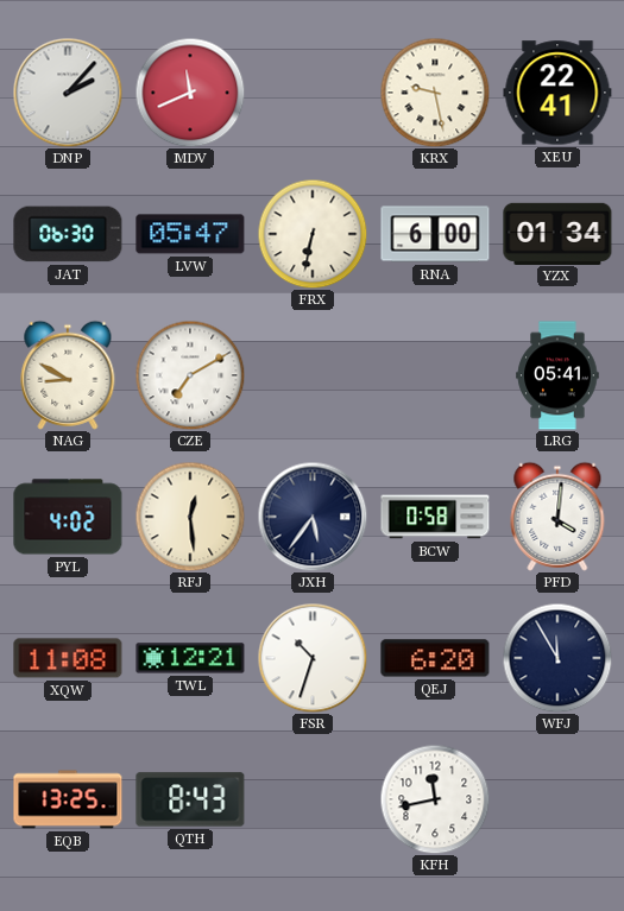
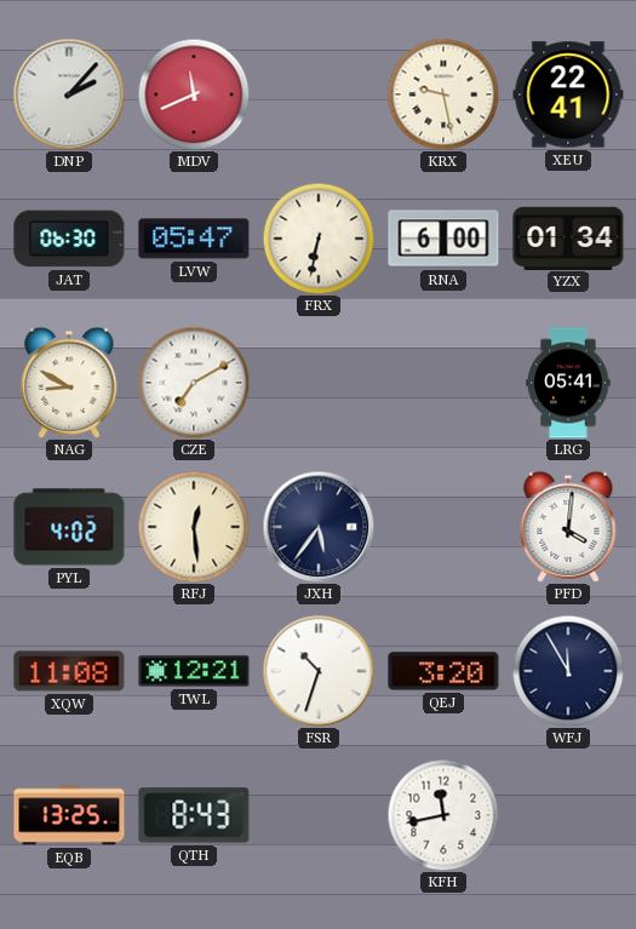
BCW: 0:58 -> none (435, 517)
QEJ: 6:20 -> 3:20 (443, 671)
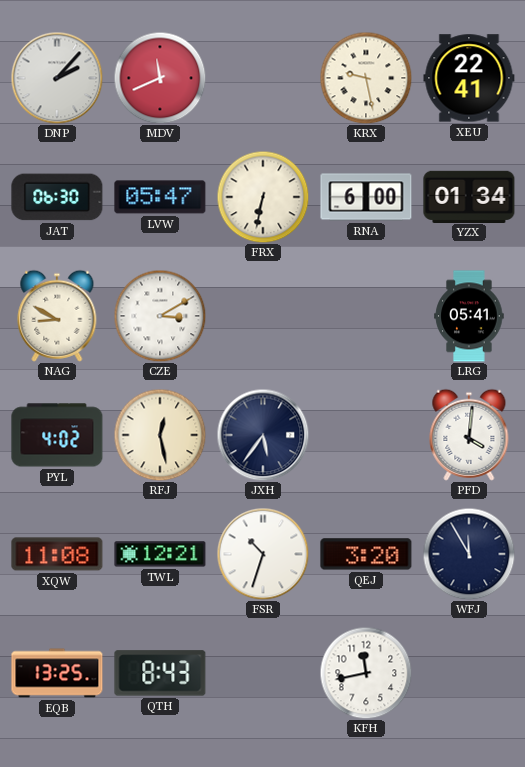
CZE: 7:10 -> 3:10 (160, 316)
RFJ: 12:29 -> 12:28 (160, 435)
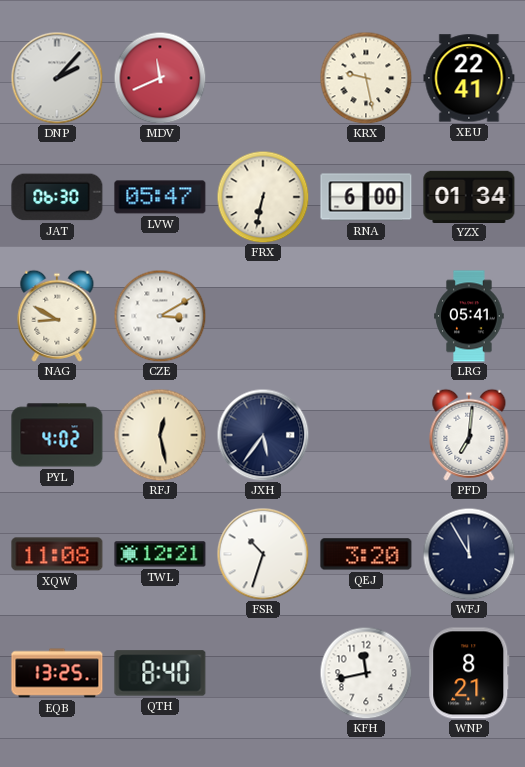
PFD: 4:01 -> 7:01 (469, 435)
QTH: 8:43 -> 8:40 (160, 673)
WNP: none -> 8:21 (469, 673)
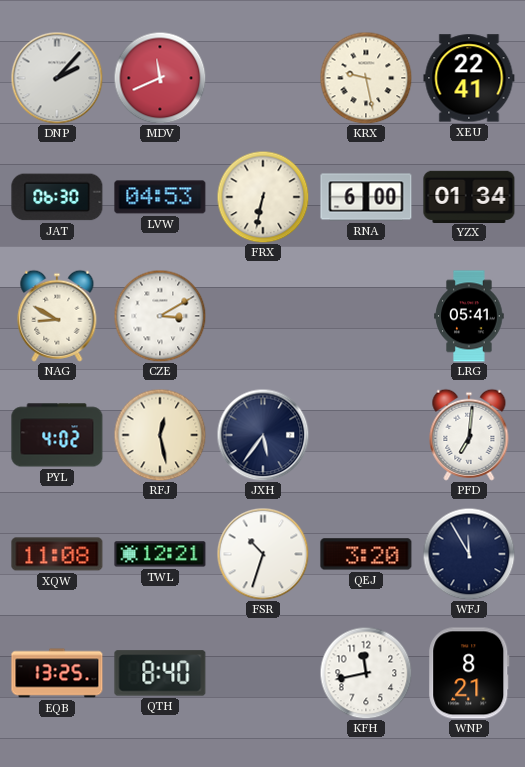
LVW: 05:47 -> 04:53 (160, 197)
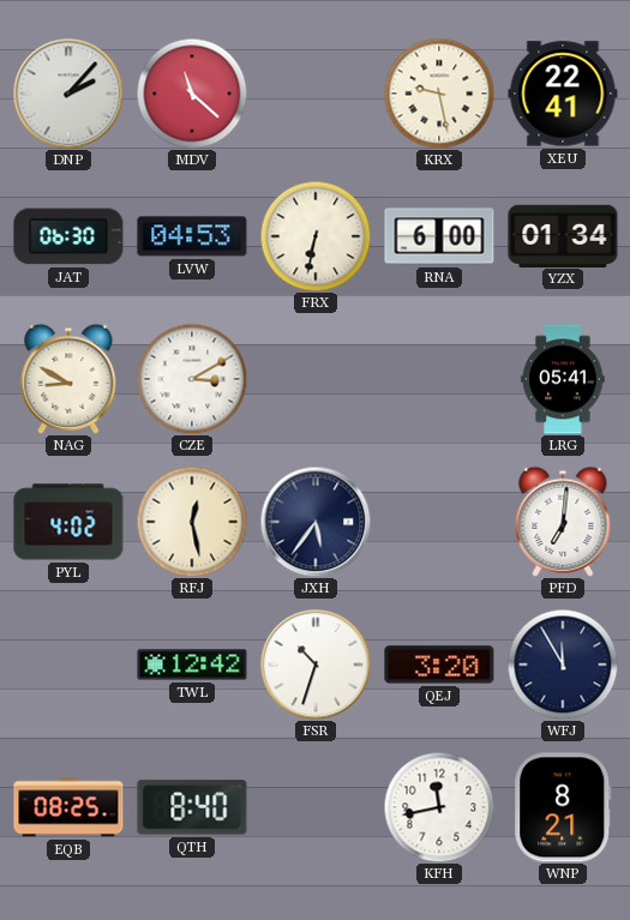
MDV: 11:41 -> 11:22 (192, 94)
XQW: 11:08 -> none (57, 554)
TWL: 12:21 -> 12:42 (192, 665)
EQB: 13:25 -> 08:25 (68, 807)
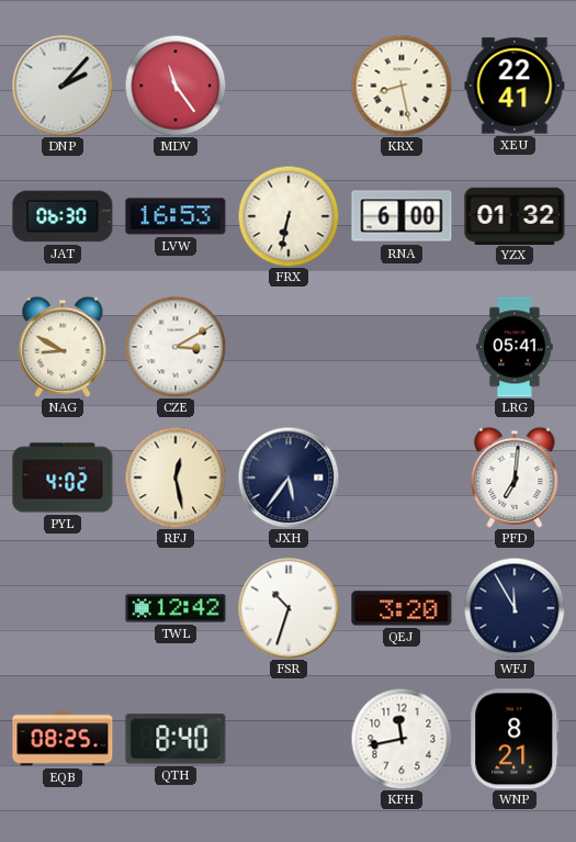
MDV: 11:22 -> 11:24 (176, 86)
KRX: 9:28 -> 8:28 (402, 86)
LVW: 04:53 -> 16:53 (176, 216)
YZX: 01:34 -> 01:32 (515, 215)
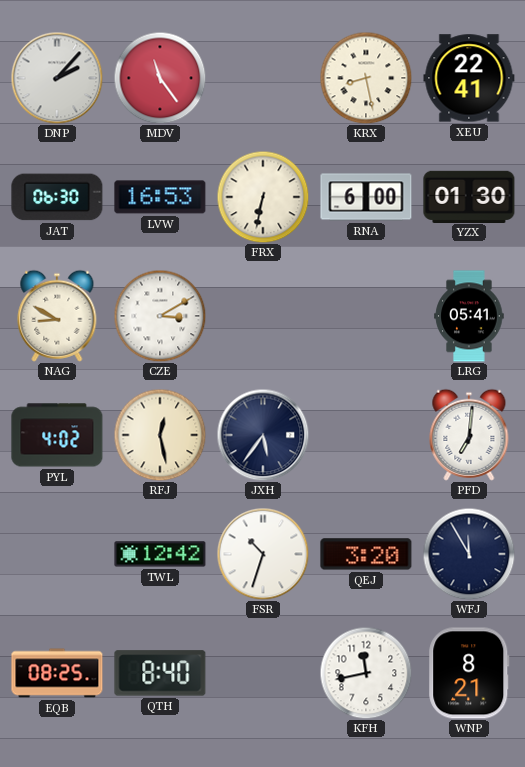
YZX: 01:32 -> 01:30 (469, 196)
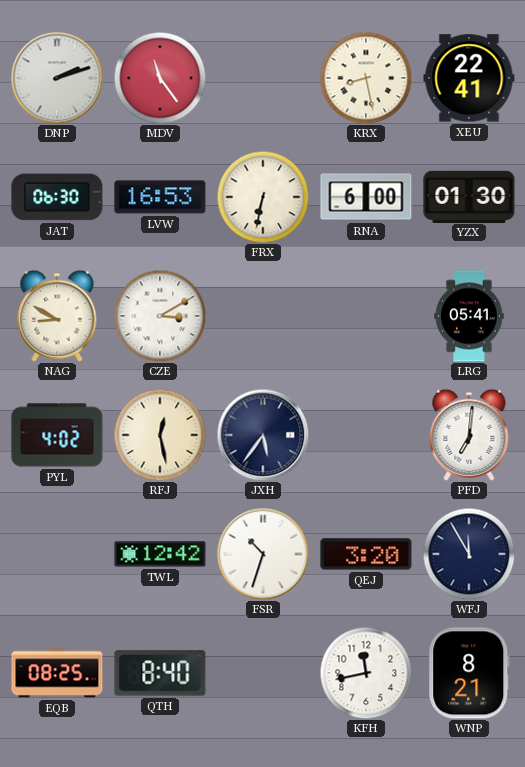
DNP: 2:07 -> 2:12 (57, 78)
